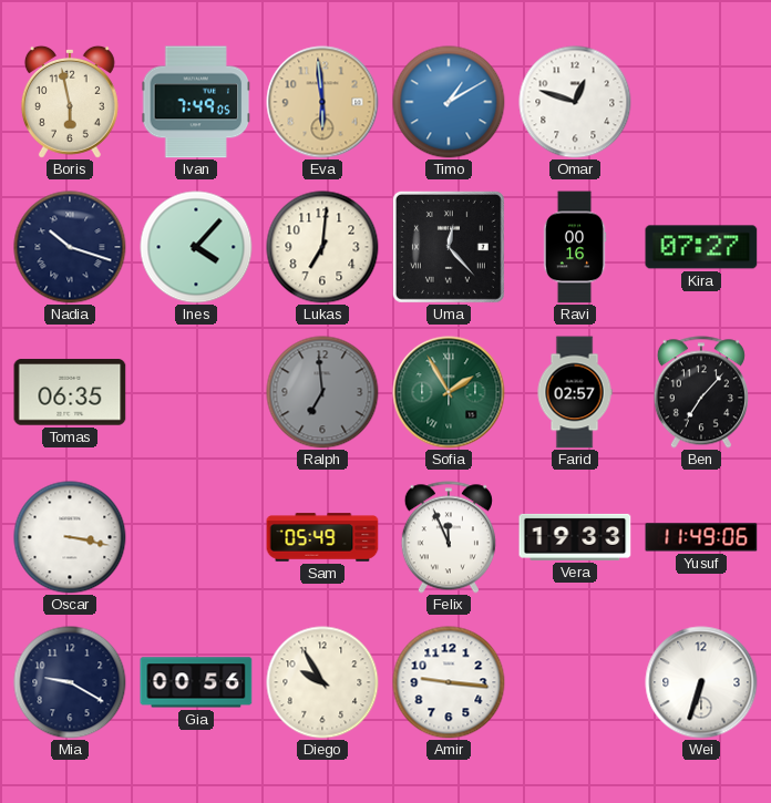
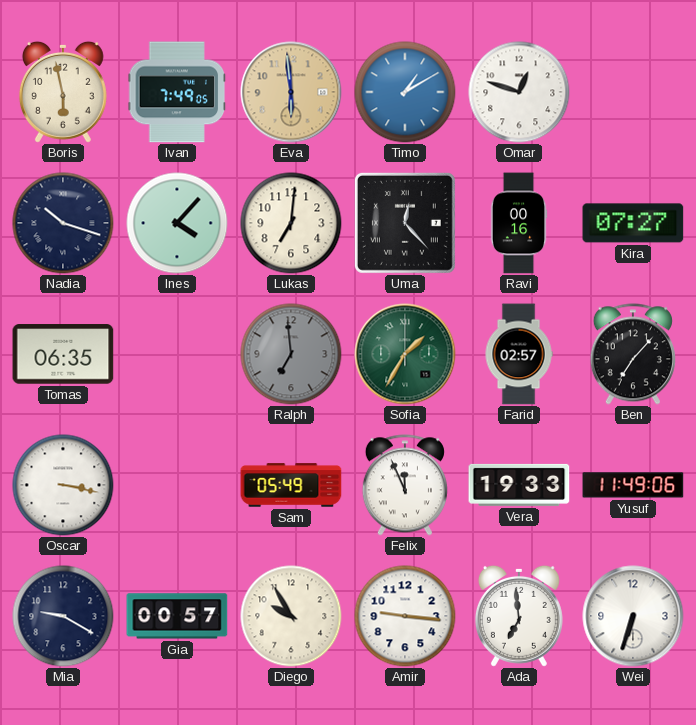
Sofia: 1:55 -> 1:35 (405, 354)
Gia: 00:56 -> 00:57 (177, 616)
Ada: none -> 6:59 (519, 616)
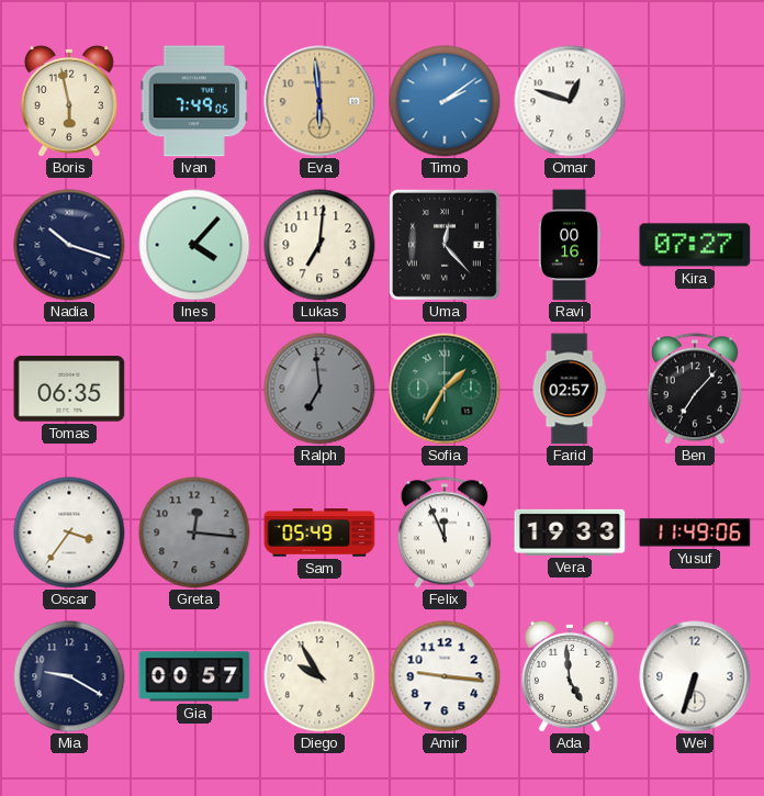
Timo: 1:10 -> 2:09 (445, 101)
Oscar: 3:17 -> 3:36 (69, 532)
Greta: none -> 12:16 (194, 532)
Ada: 6:59 -> 4:59 (570, 676)
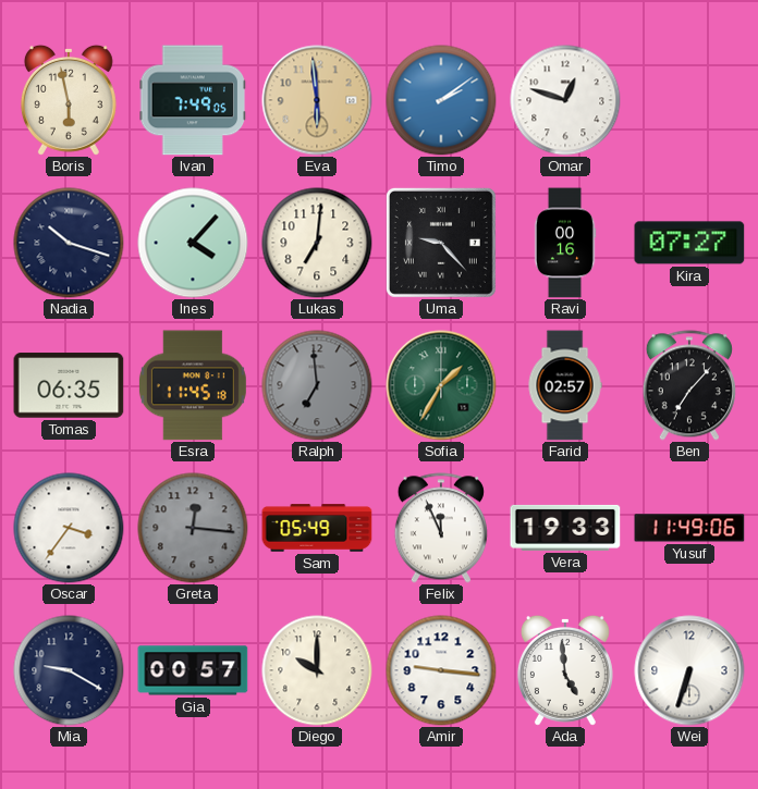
Uma: 12:23 -> 9:23 (441, 243)
Esra: none -> 11:45 (193, 385)
Diego: 9:55 -> 10:00 (317, 670)
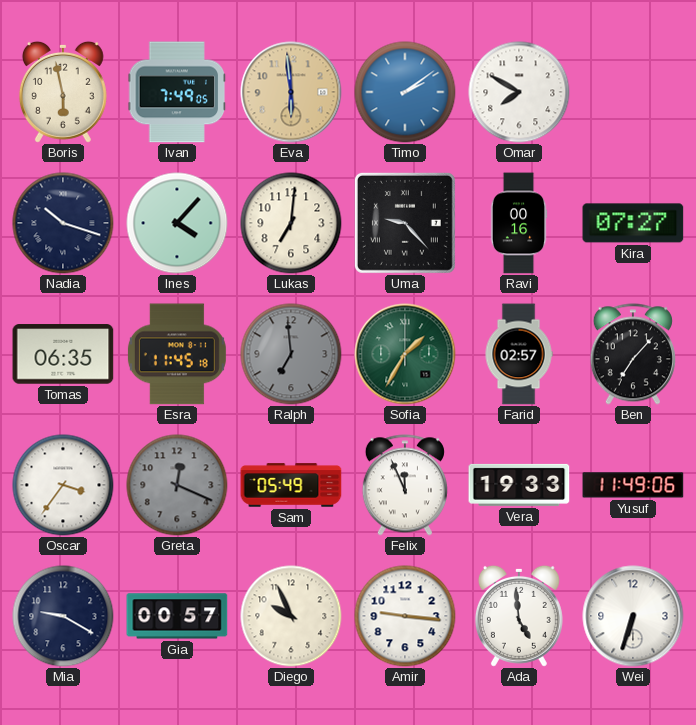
Omar: 12:48 -> 7:50 (519, 92)
Greta: 12:16 -> 12:19 (177, 485)
Diego: 10:00 -> 9:56 (291, 616)
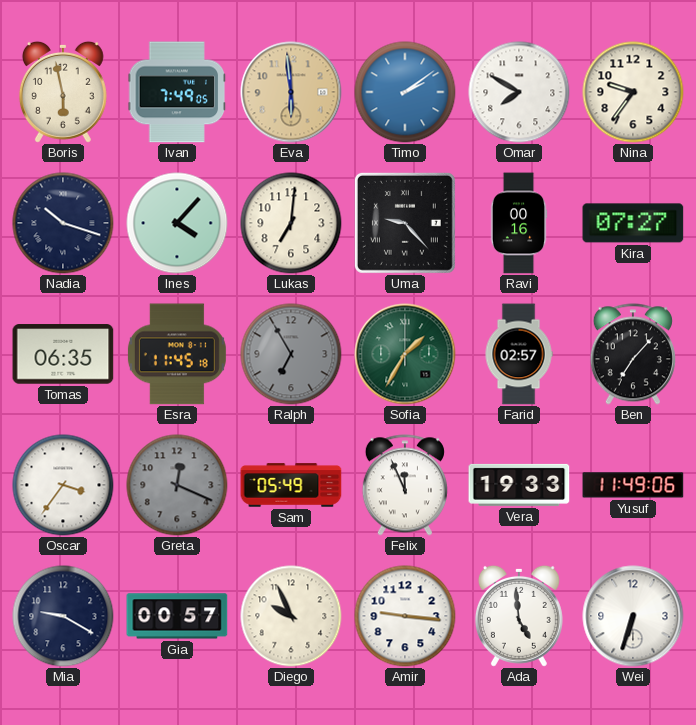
Nina: none -> 9:36 (633, 92)
Ralph: 6:59 -> 6:55 (291, 354)
